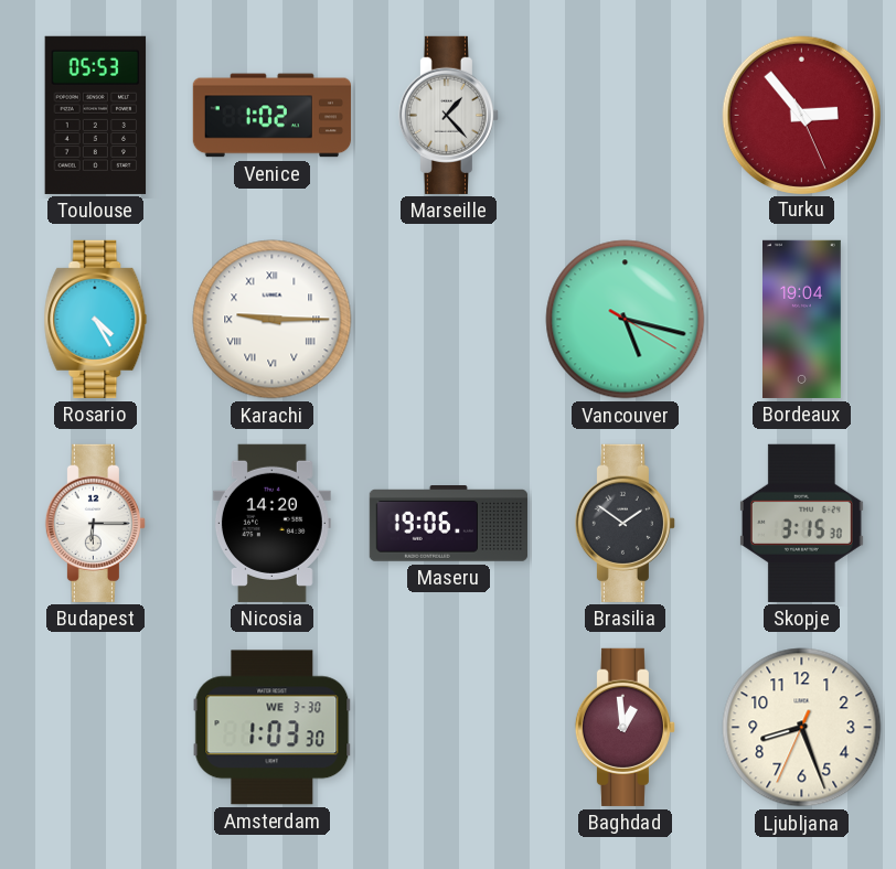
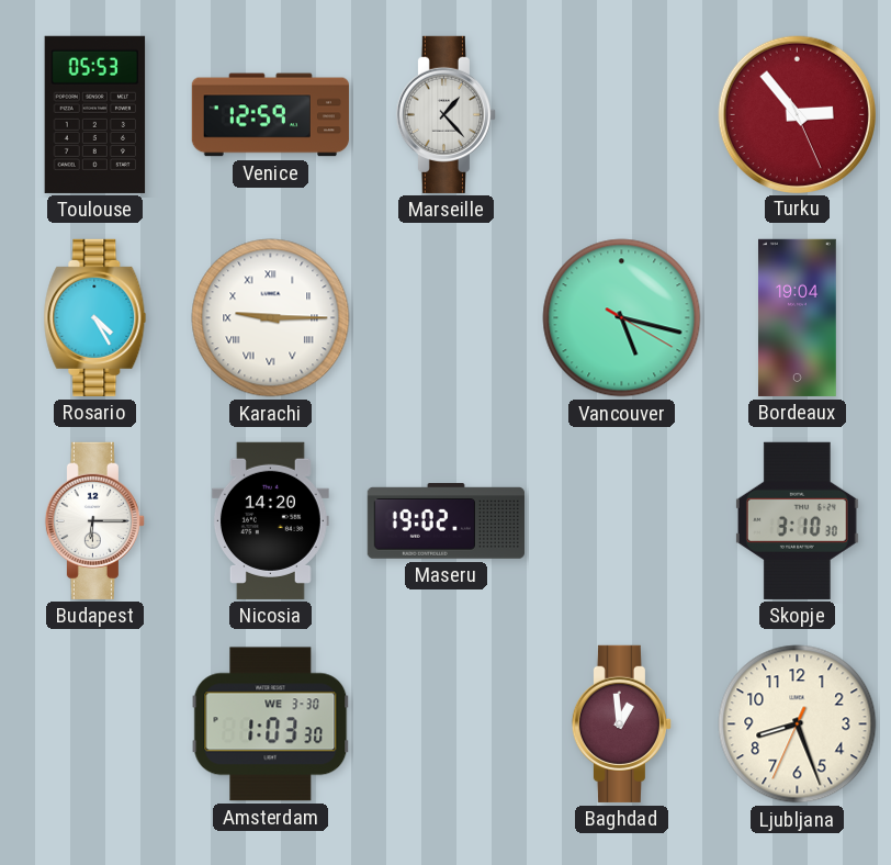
Venice: 1:02 -> 12:59 (270, 115)
Maseru: 19:06 -> 19:02 (446, 521)
Brasilia: 1:51 -> none (625, 523)
Skopje: 3:15 -> 3:10 (797, 520)
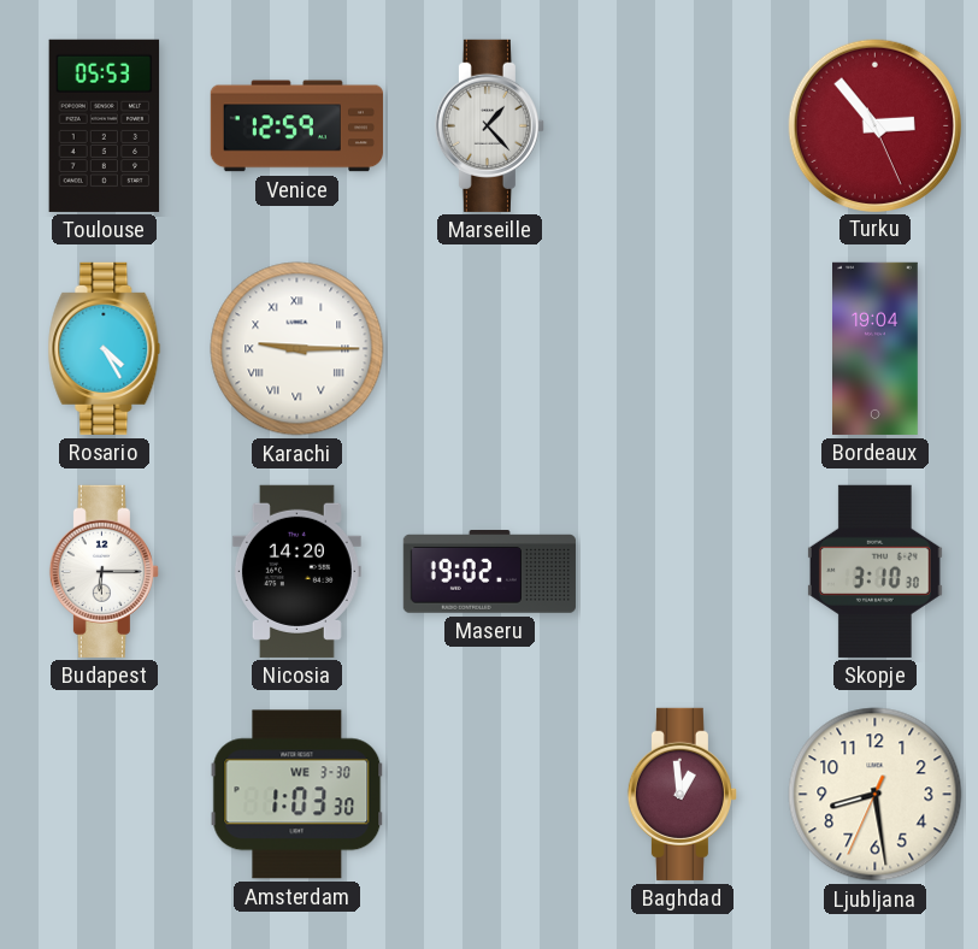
Vancouver: 5:17 -> none (622, 318)
Ljubljana: 8:26 -> 8:28 (876, 795)
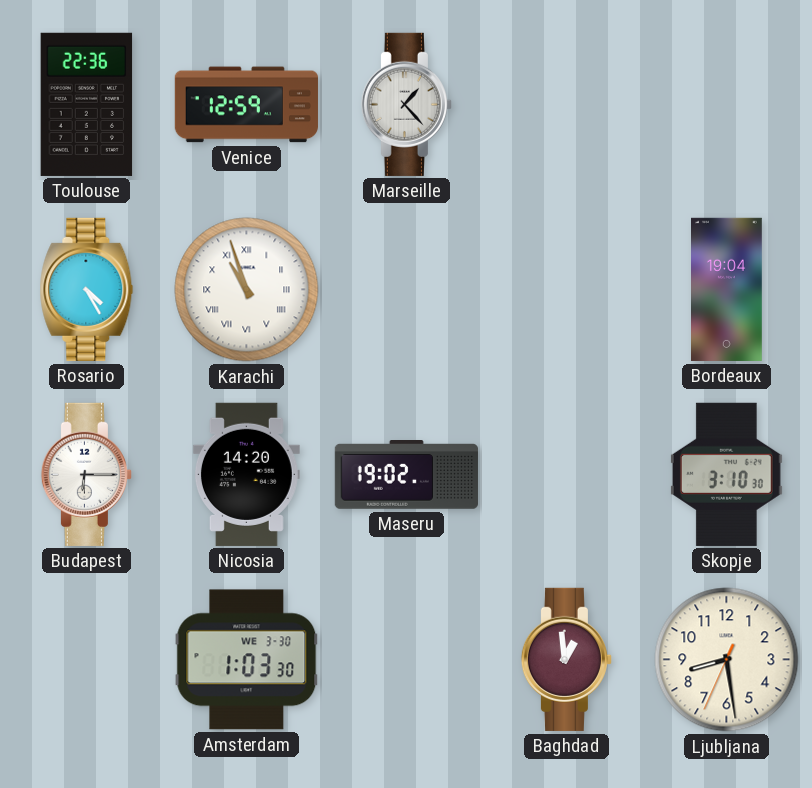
Toulouse: 05:53 -> 22:36 (87, 104)
Turku: 2:53 -> none (874, 125)
Karachi: 9:15 -> 10:57 (247, 290)
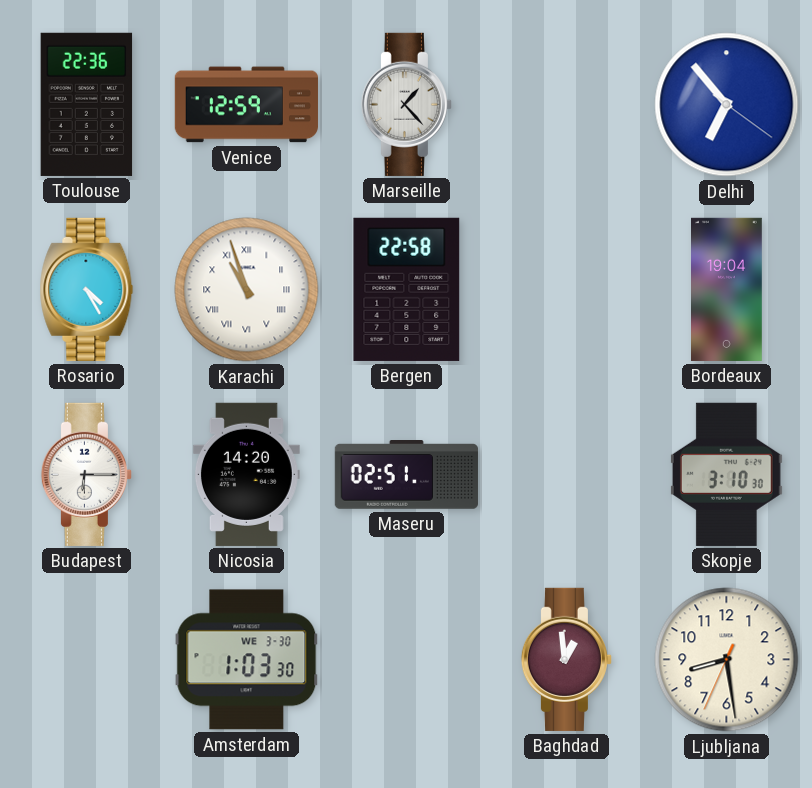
Delhi: none -> 6:53 (727, 105)
Bergen: none -> 22:58 (407, 289)
Maseru: 19:02 -> 02:51 (406, 475)
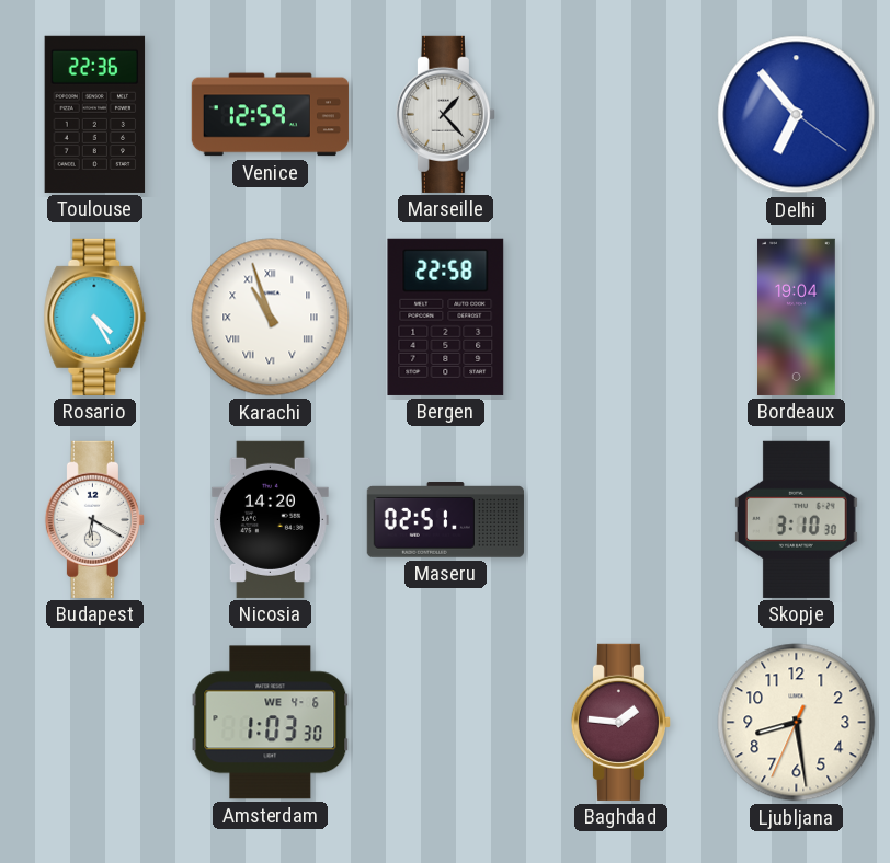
Budapest: 6:15 -> 6:20 (94, 519)
Amsterdam date: WE 3-30 -> WE 4-6 (271, 723)
Baghdad: 12:59 -> 1:46 (620, 722)
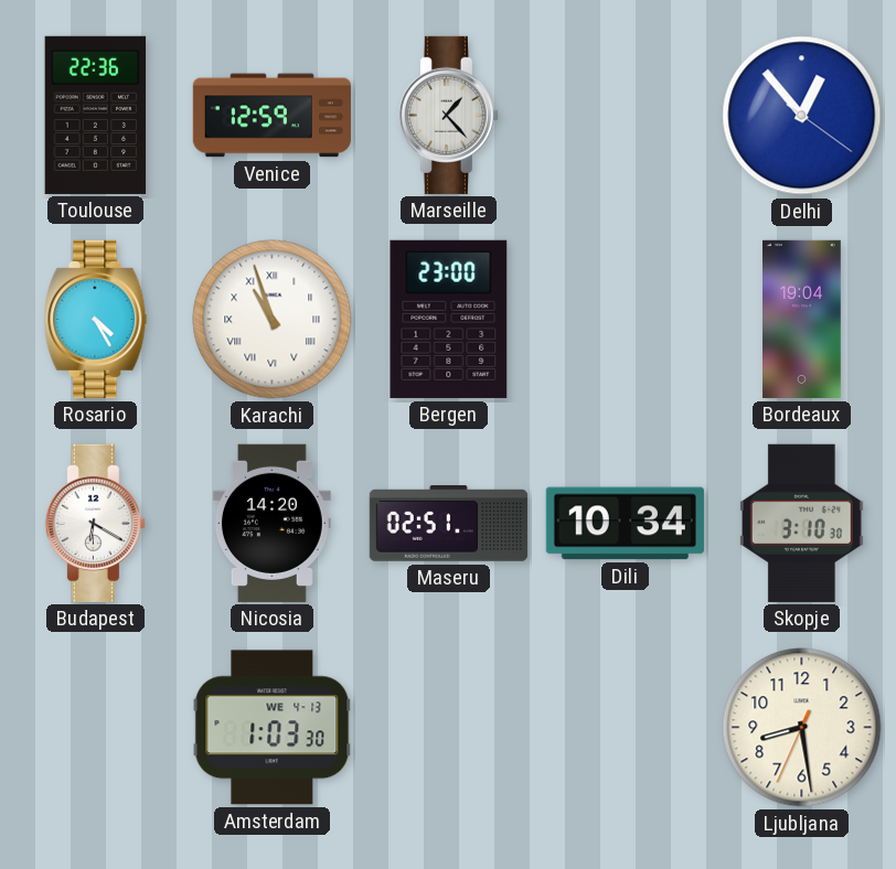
Delhi: 6:53 -> 12:53 (802, 116)
Bergen: 22:58 -> 23:00 (449, 319)
Dili: none -> 10:34 (625, 524)
Amsterdam date: WE 4-6 -> WE 4-13 (273, 728)
Baghdad: 1:46 -> none (620, 722)
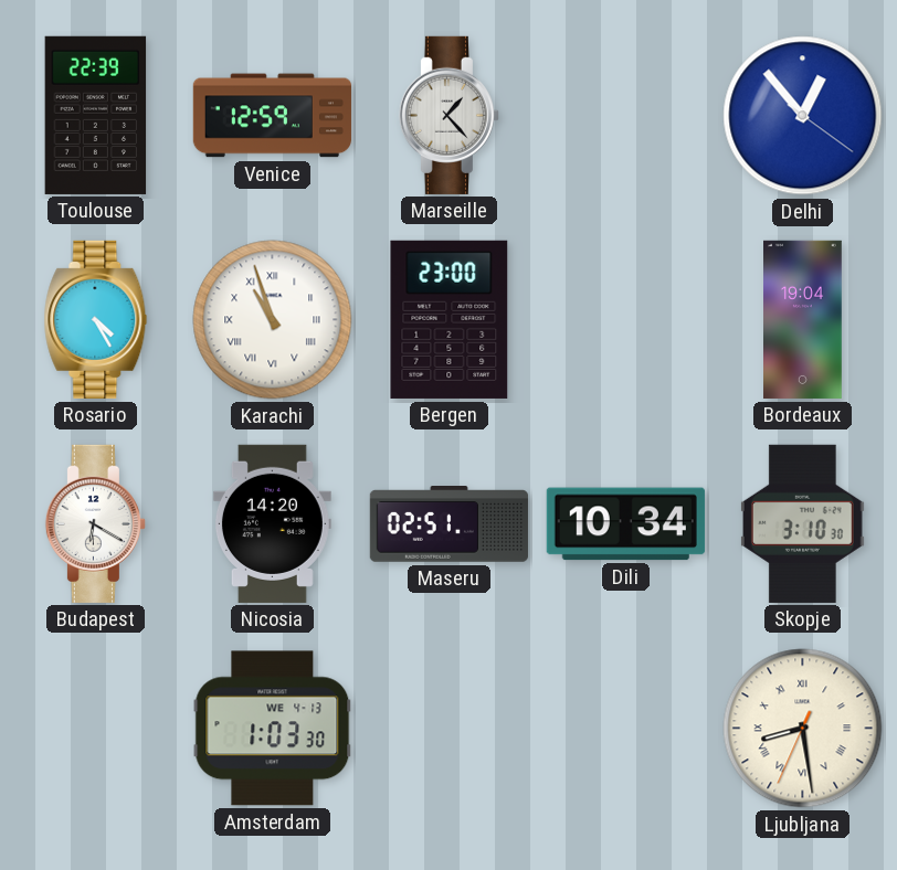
Toulouse: 22:36 -> 22:39 (96, 115)
Ljubljana numerals: Arabic -> Roman (803, 729)
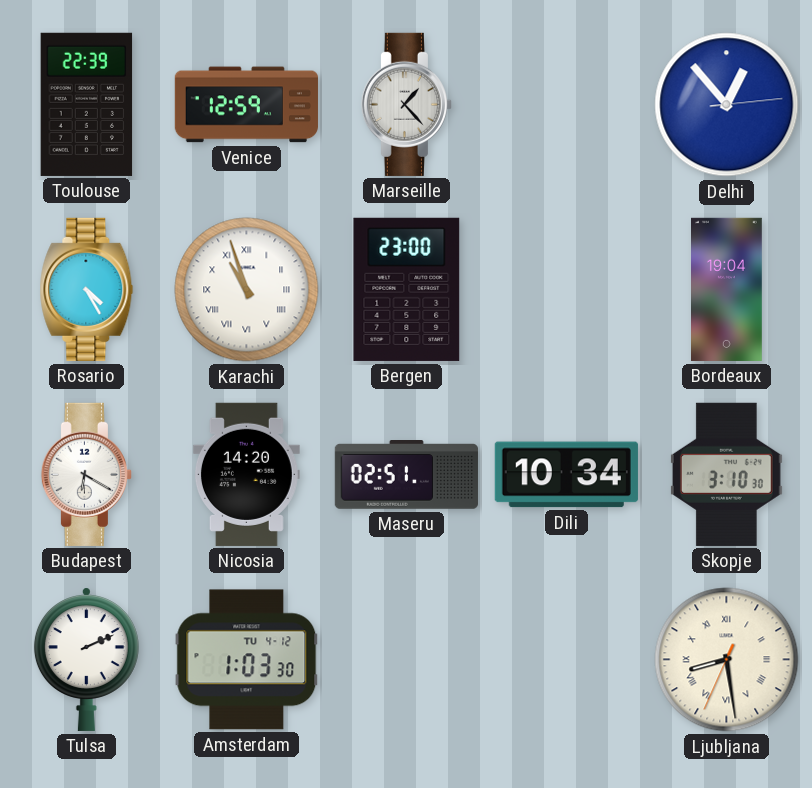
Delhi: 12:53:21 -> 12:53:14 (727, 105)
Tulsa: none -> 2:11 (86, 659)
Amsterdam date: WE 4-13 -> TU 4-12 (247, 660)
